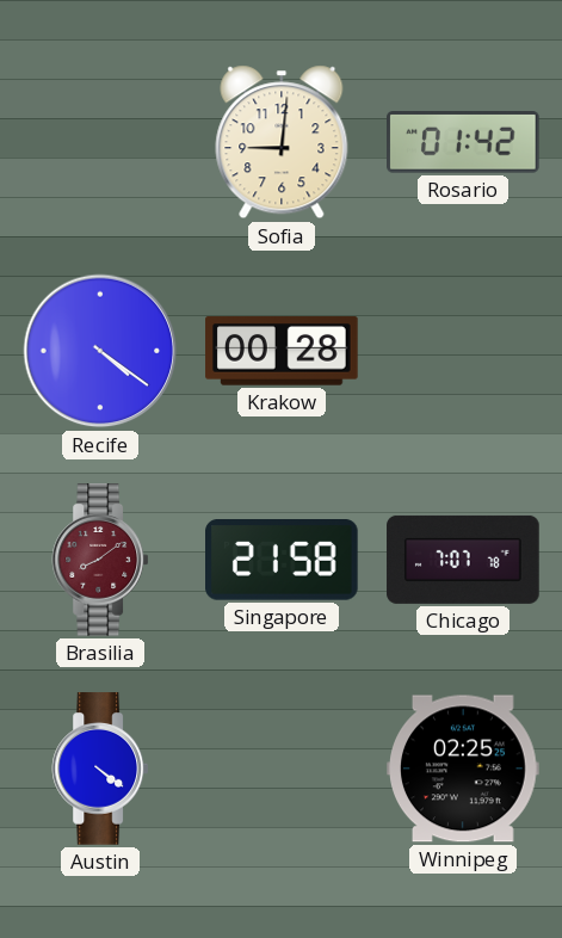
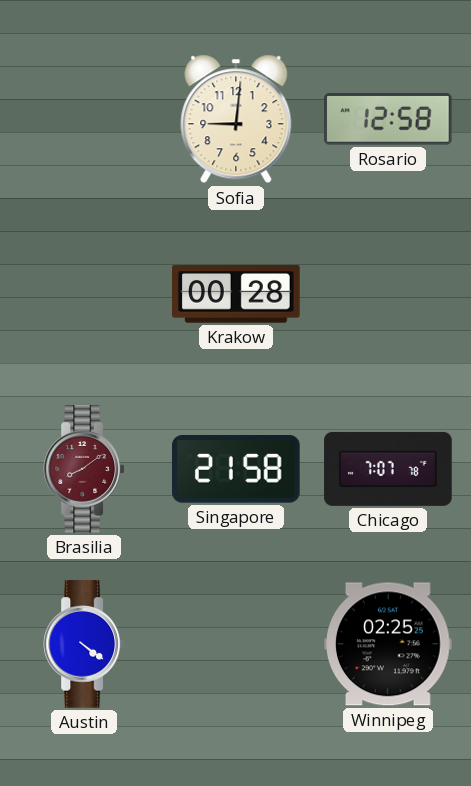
Rosario: 01:42 -> 12:58 (389, 120)
Recife: 4:21 -> none (100, 351)
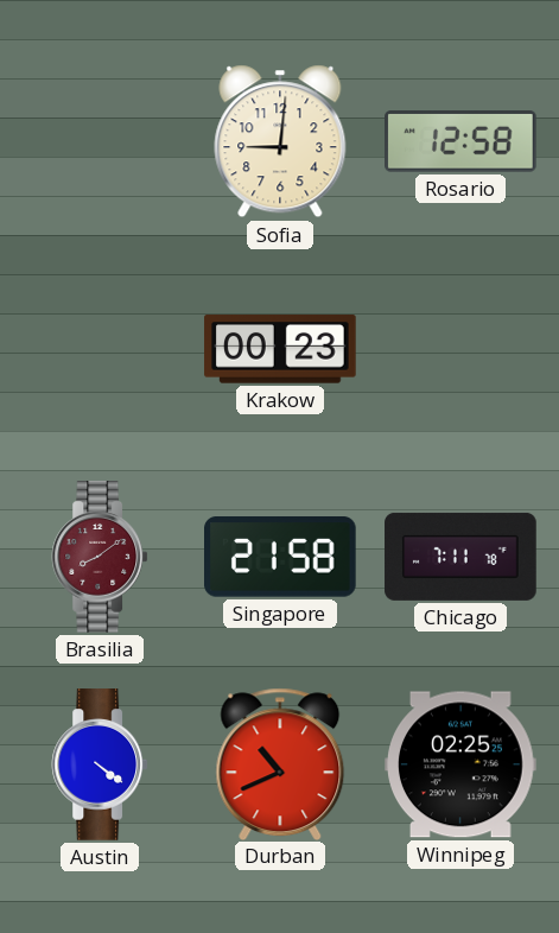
Krakow: 00:28 -> 00:23 (280, 349)
Chicago: 7:07 -> 7:11 (460, 557)
Durban: none -> 10:41 (280, 763)
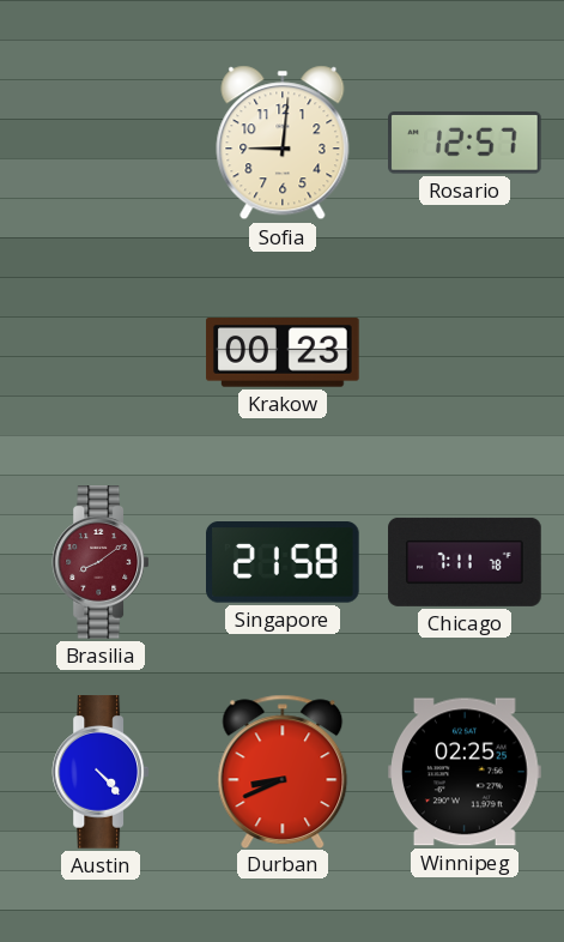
Rosario: 12:58 -> 12:57 (466, 144)
Austin: 4:21 -> 4:23 (101, 772)
Durban: 10:41 -> 8:41 (283, 771)
